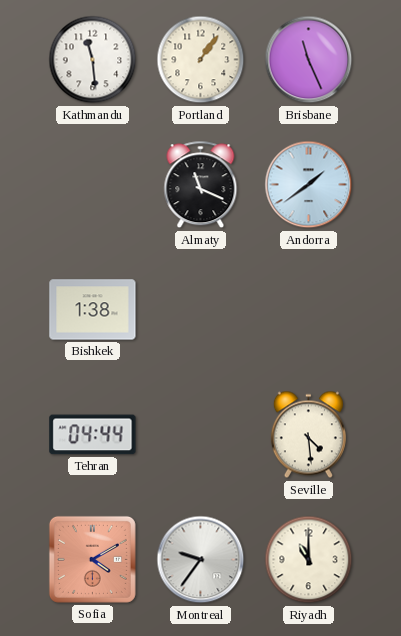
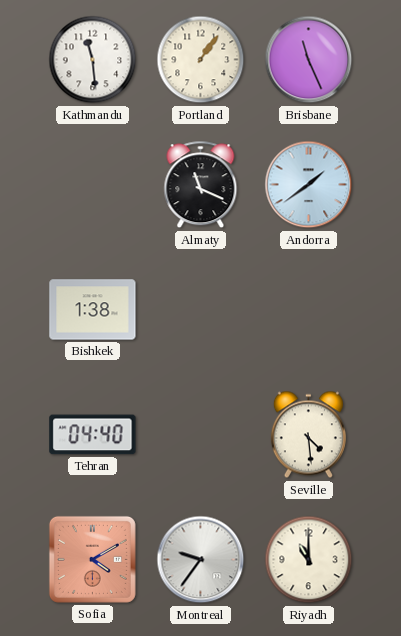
Tehran: 04:44 -> 04:40 (93, 435)
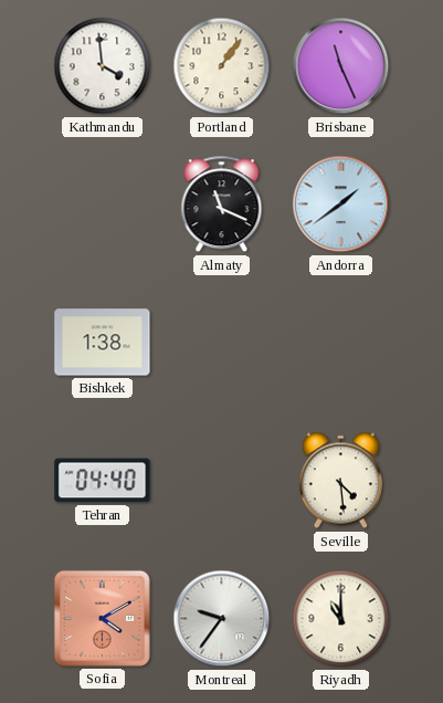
Kathmandu: 11:29 -> 3:59 (103, 66)
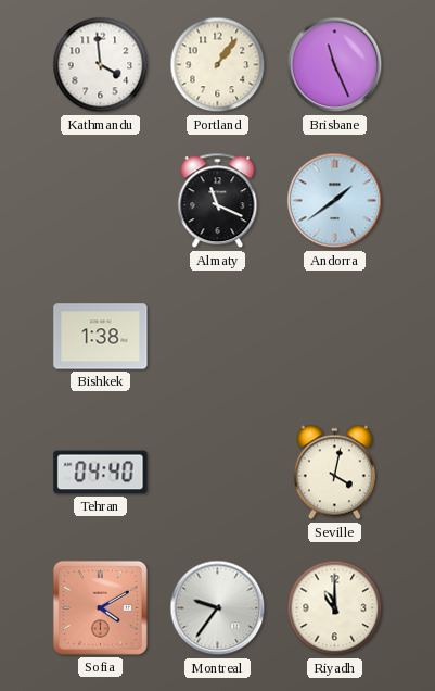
Seville: 4:29 -> 4:02 (334, 473)
